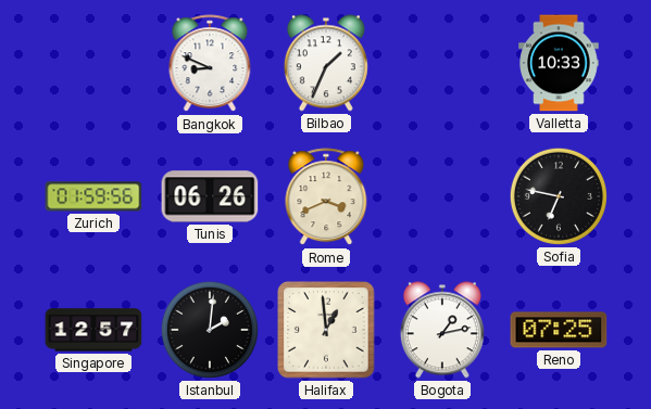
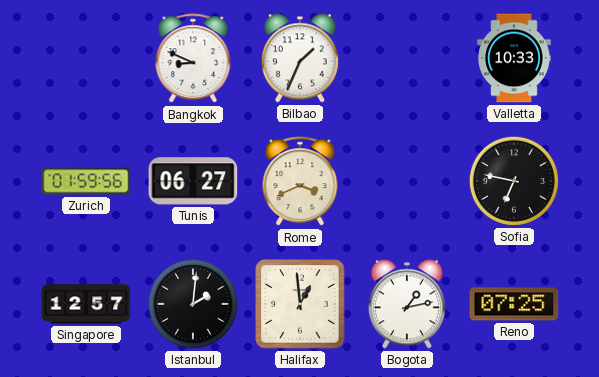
Tunis: 06:26 -> 06:27 (193, 181)
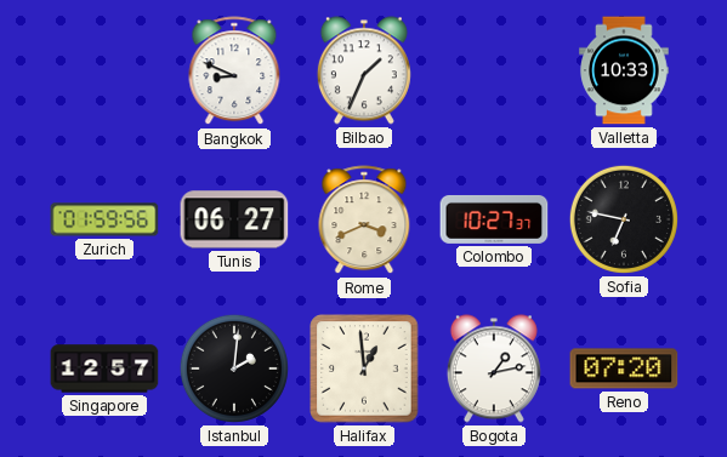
Colombo: none -> 10:27 (494, 219)
Reno: 07:25 -> 07:20 (624, 369)
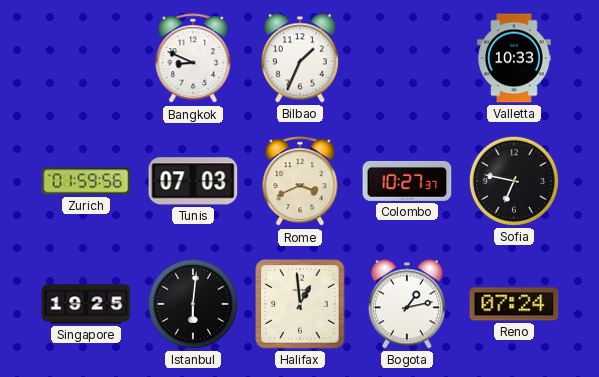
Tunis: 06:27 -> 07:03 (193, 181)
Singapore: 12:57 -> 19:25 (86, 304)
Istanbul: 2:01 -> 6:01 (193, 304)
Reno: 07:20 -> 07:24 (514, 304)
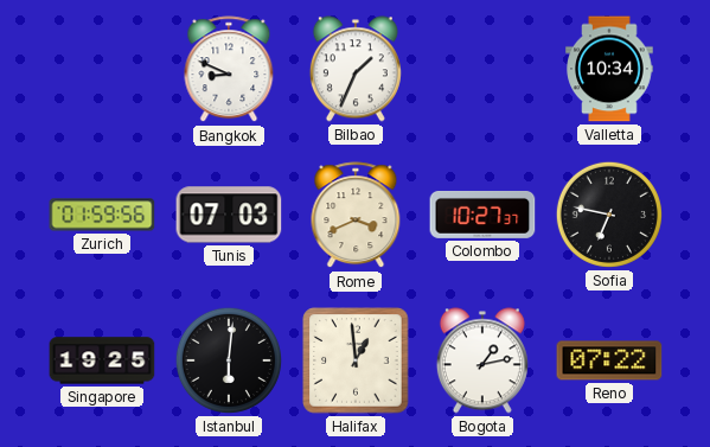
Valletta: 10:33 -> 10:34 (609, 69)
Reno: 07:24 -> 07:22 (609, 360)
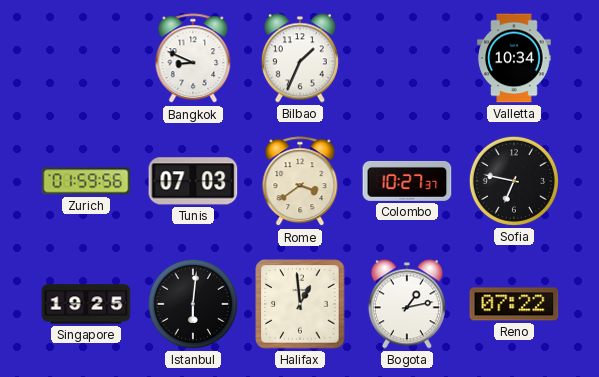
Rome: 3:41 -> 3:39 (300, 182)
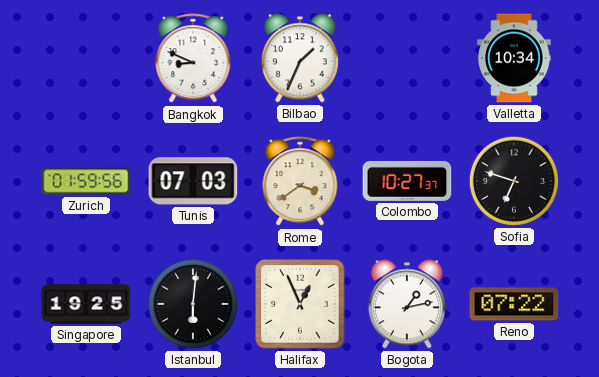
Sofia: 6:47 -> 6:48 (514, 181)
Halifax: 12:59 -> 12:56 (300, 304)
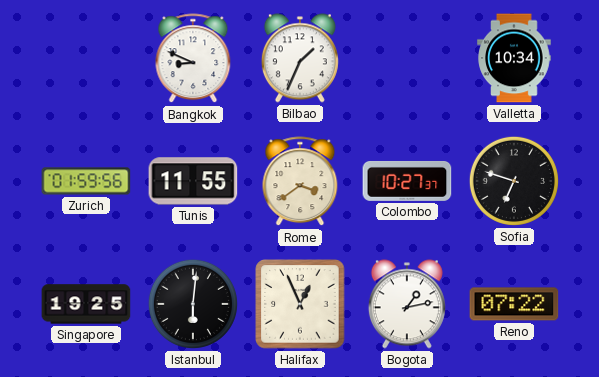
Tunis: 07:03 -> 11:55 (193, 181)
